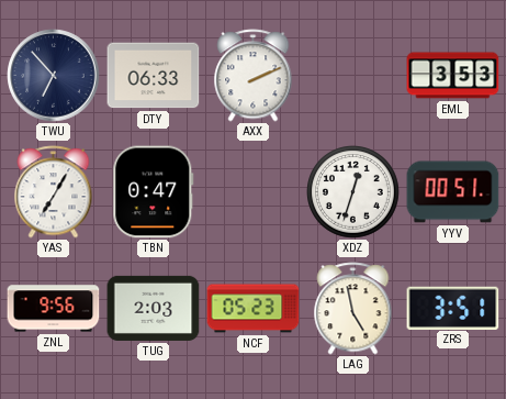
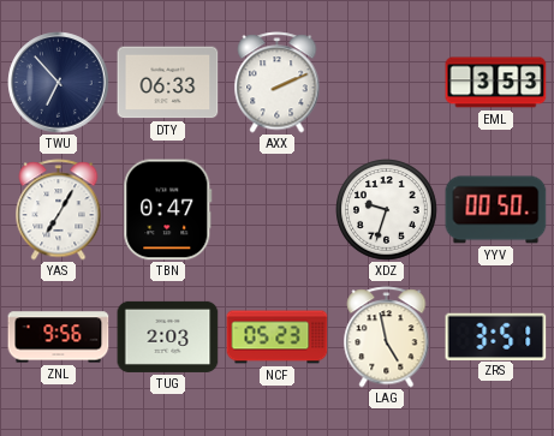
XDZ: 12:33 -> 9:33 (387, 210)
YYV: 00:51 -> 00:50 (496, 210)
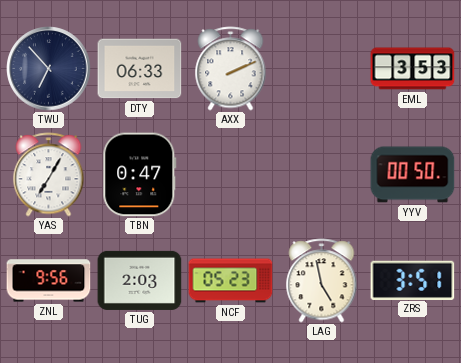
XDZ: 9:33 -> none (387, 210)
